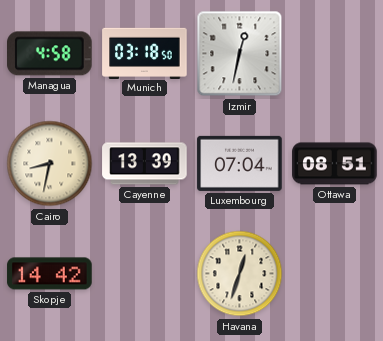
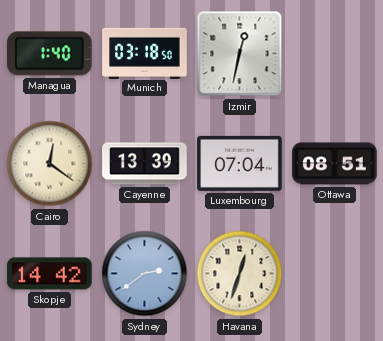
Managua: 4:58 -> 1:40 (50, 54)
Cairo: 8:32 -> 12:21 (50, 164)
Sydney: none -> 2:39 (145, 274)
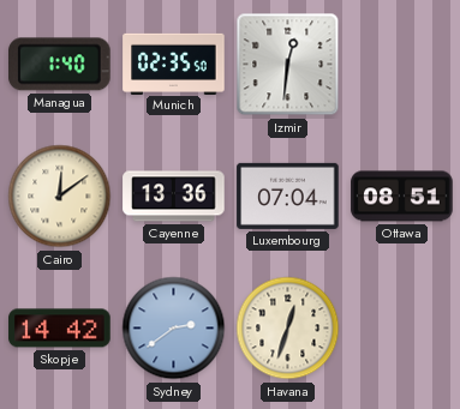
Munich: 03:18 -> 02:35 (174, 64)
Izmir: 12:32 -> 12:31 (288, 65)
Cairo: 12:21 -> 12:09 (60, 197)
Cayenne: 13:39 -> 13:36 (174, 197)
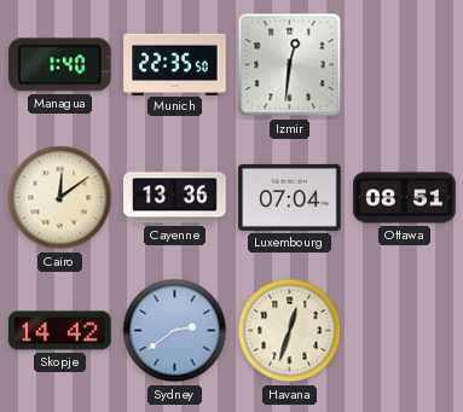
Munich: 02:35 -> 22:35 (175, 64)
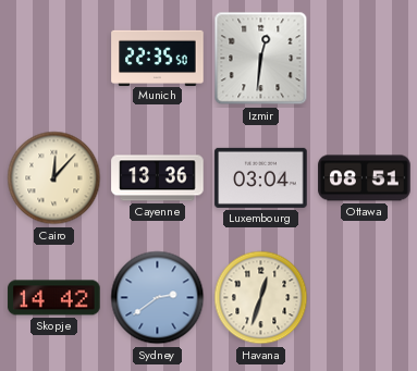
Managua: 1:40 -> none (60, 65)
Cairo: 12:09 -> 12:07 (54, 178)
Luxembourg: 07:04 -> 03:04 (261, 177)
